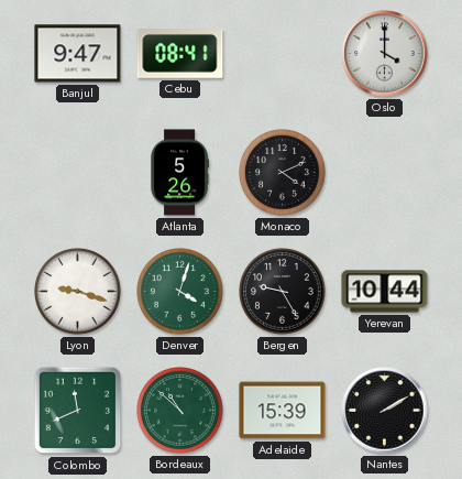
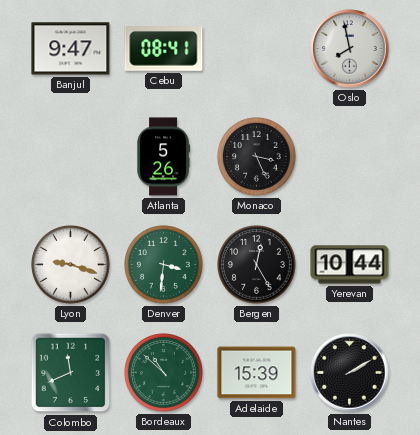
Oslo: 4:00 -> 7:58 (350, 49)
Monaco: 4:11 -> 3:26 (257, 157)
Denver: 4:03 -> 3:31 (164, 265)
Bergen: 9:25 -> 12:25 (257, 265)
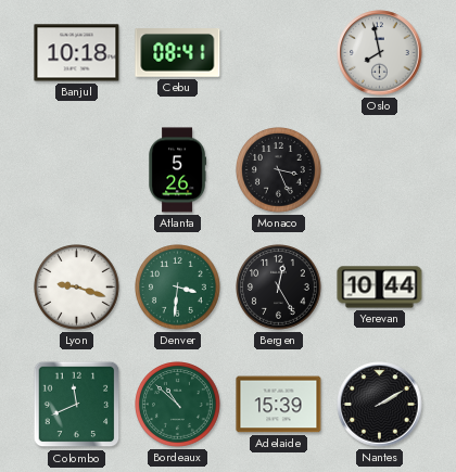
Banjul: 9:47 -> 10:18 (77, 53)
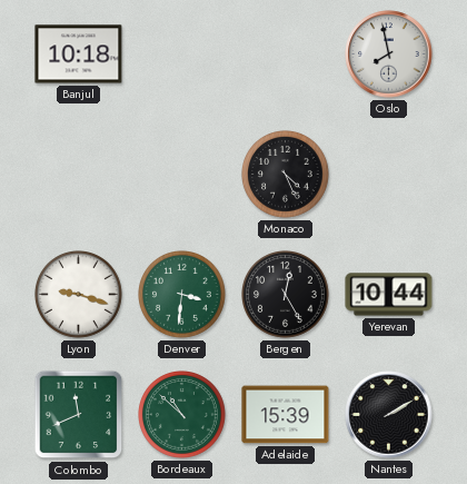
Cebu: 08:41 -> none (178, 53)
Atlanta: 5:26 -> none (177, 170)
Monaco: 3:26 -> 4:26 (286, 175)
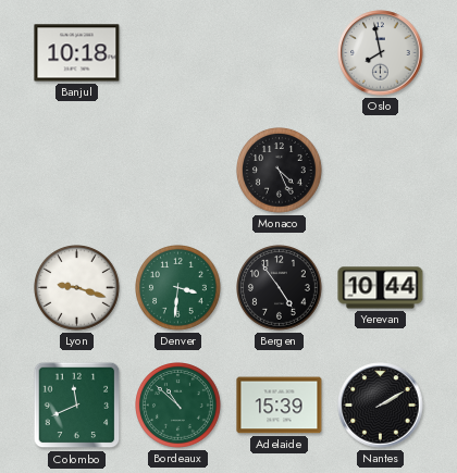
Bergen: 12:25 -> 4:54 (280, 288)
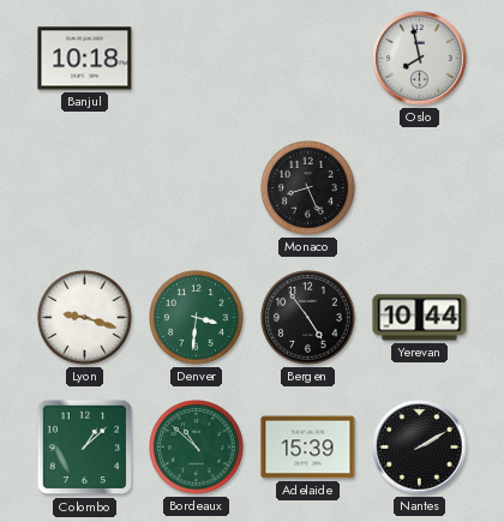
Monaco: 4:26 -> 8:26 (308, 188)
Colombo: 11:41 -> 1:08 (85, 448)
